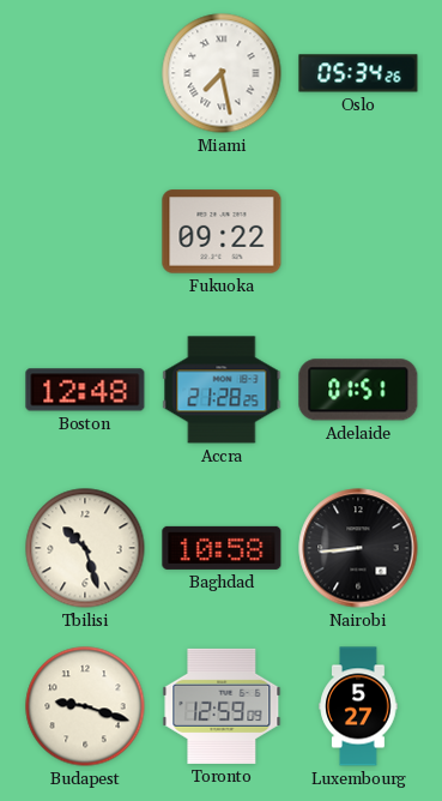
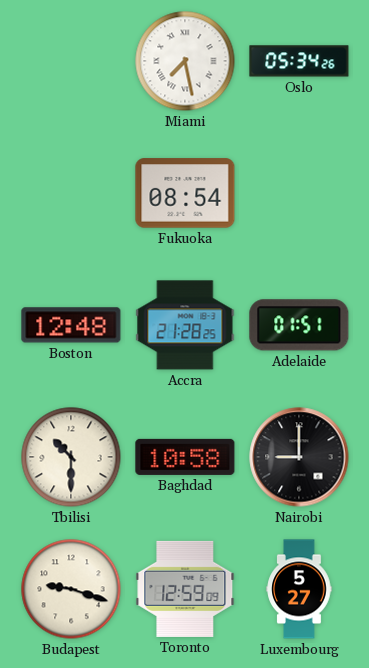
Fukuoka: 09:22 -> 08:54 (185, 193)
Tbilisi: 10:27 -> 10:30 (71, 457)
Nairobi: 8:44 -> 9:00 (299, 457)
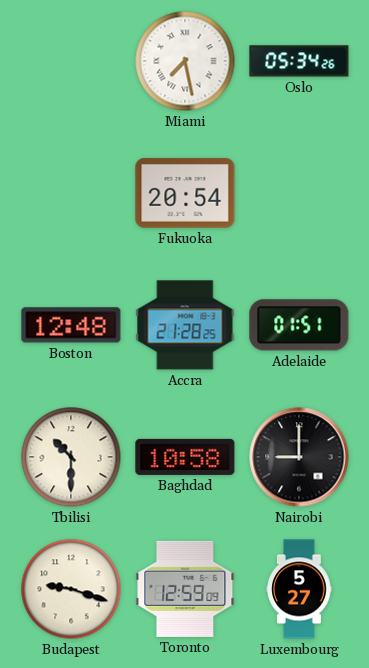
Fukuoka: 08:54 -> 20:54 (185, 193)
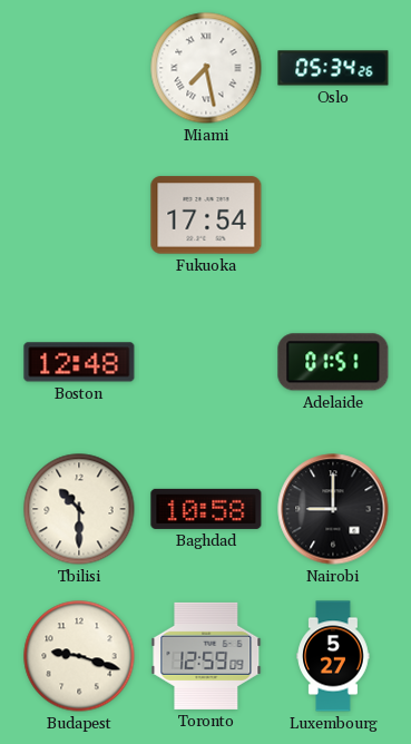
Fukuoka: 20:54 -> 17:54 (206, 215)
Accra: 21:28 -> none (185, 325)
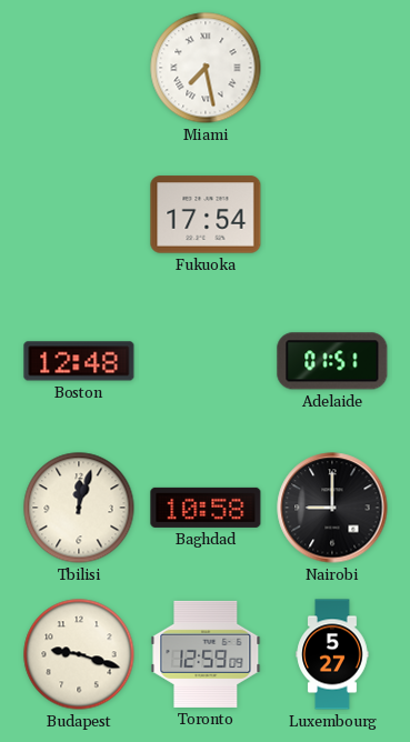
Oslo: 05:34 -> none (333, 68)
Tbilisi: 10:30 -> 12:03 (79, 508)
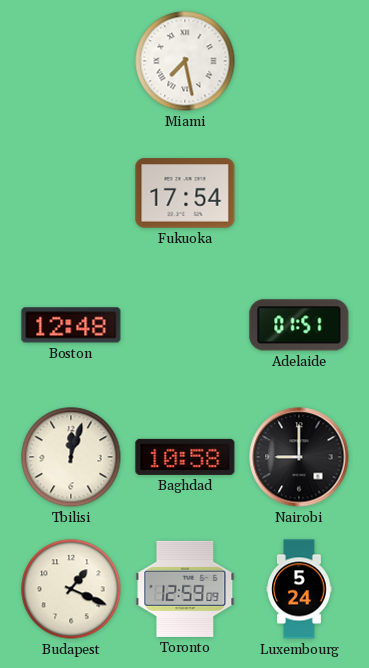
Budapest: 9:18 -> 1:19 (71, 589)
Luxembourg: 5:27 -> 5:24 (299, 589)
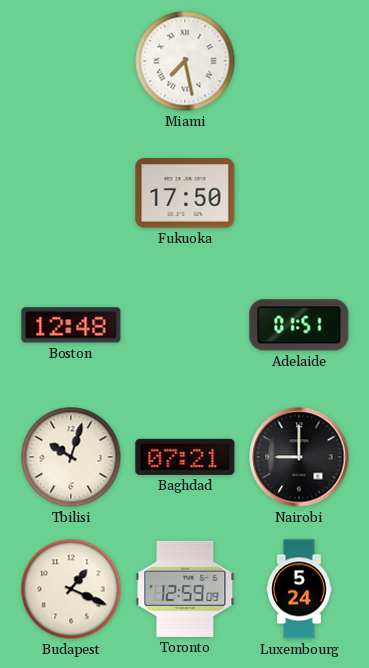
Fukuoka: 17:54 -> 17:50 (185, 193)
Tbilisi: 12:03 -> 10:03 (71, 457)
Baghdad: 10:58 -> 07:21 (185, 457)
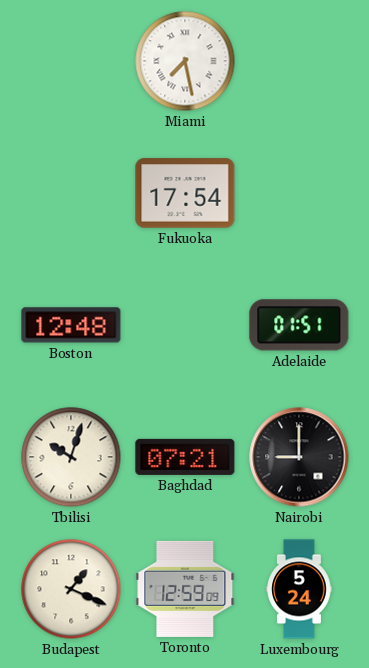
Fukuoka: 17:50 -> 17:54 (185, 193)
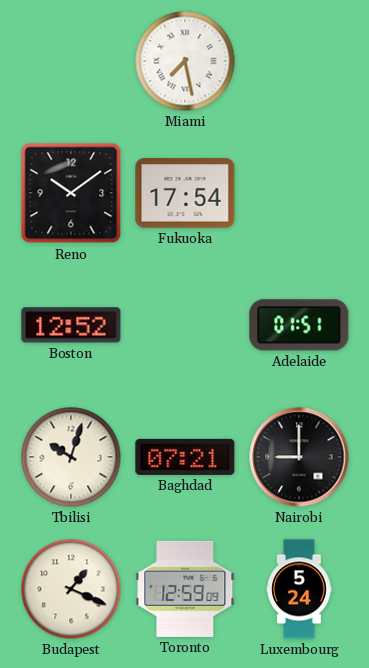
Reno: none -> 10:09 (71, 193)
Boston: 12:48 -> 12:52 (71, 325)
